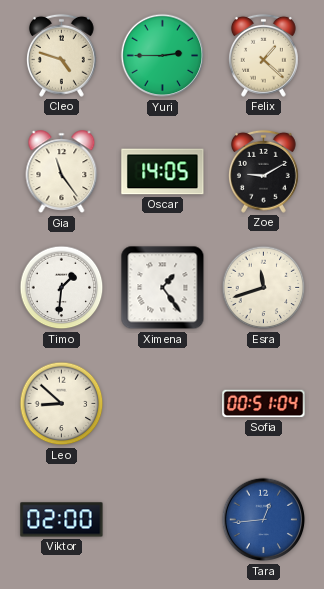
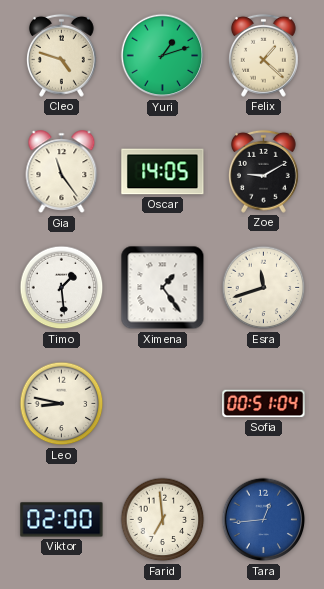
Yuri: 2:45 -> 1:12 (163, 56)
Timo: 1:31 -> 1:29 (62, 288)
Leo: 8:52 -> 8:47 (62, 404)
Farid: none -> 6:59 (163, 520)
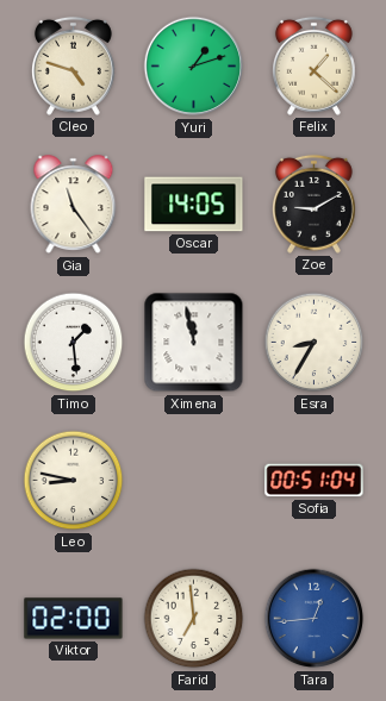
Ximena: 1:24 -> 11:58 (194, 343)
Esra: 11:42 -> 8:35 (315, 343)
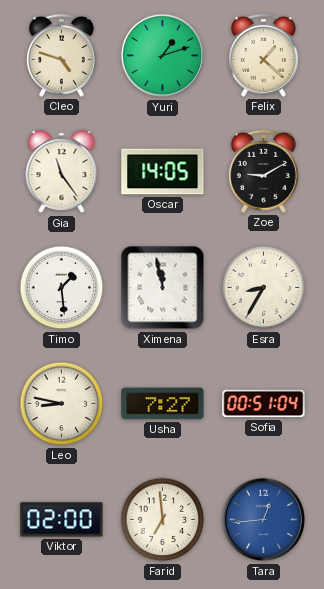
Usha: none -> 7:27 (163, 404)
